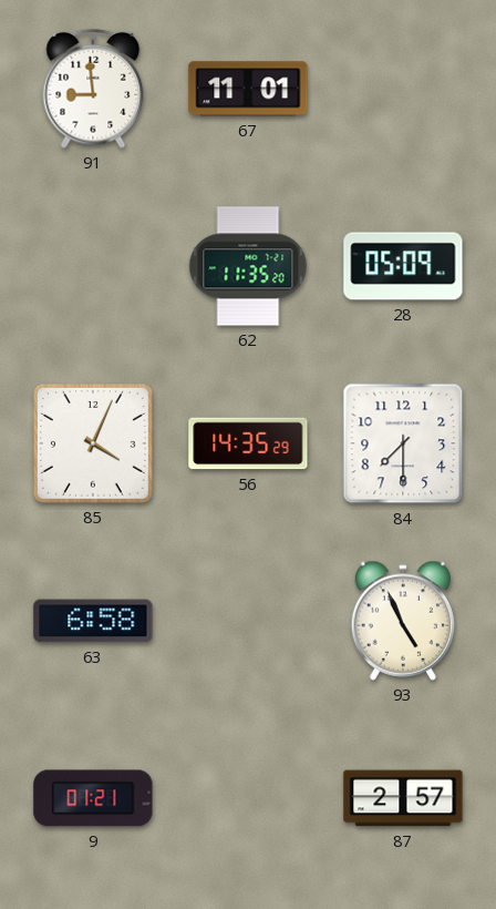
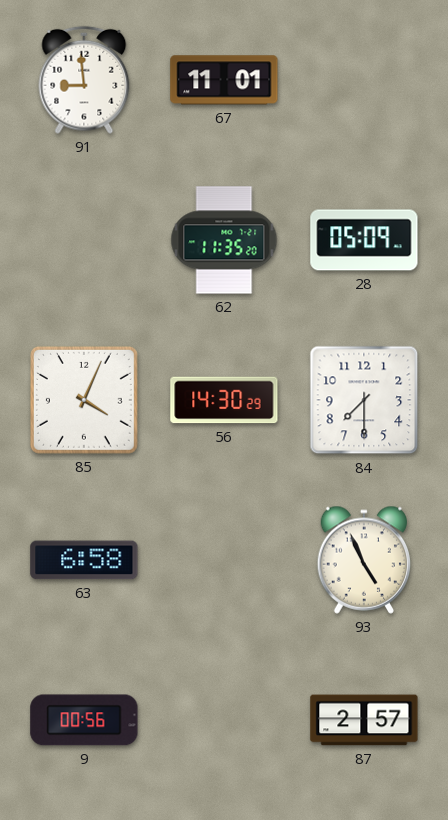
56: 14:35 -> 14:30 (224, 400)
9: 01:21 -> 00:56 (84, 720)
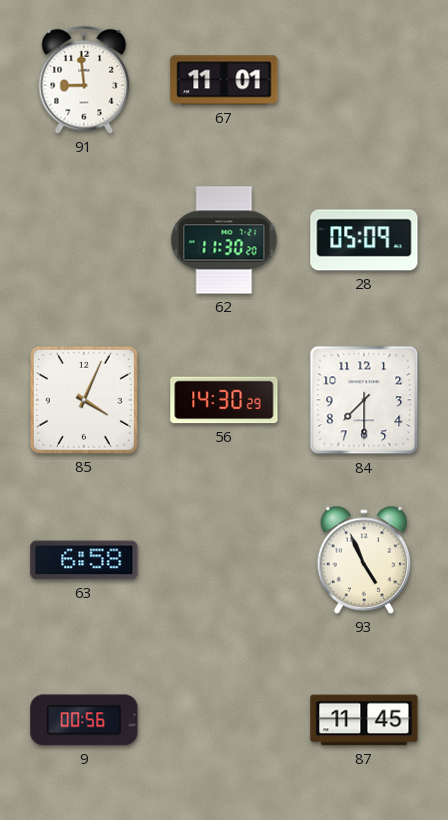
62: 11:35 -> 11:30 (224, 240)
87: 2:57 -> 11:45 (364, 720)
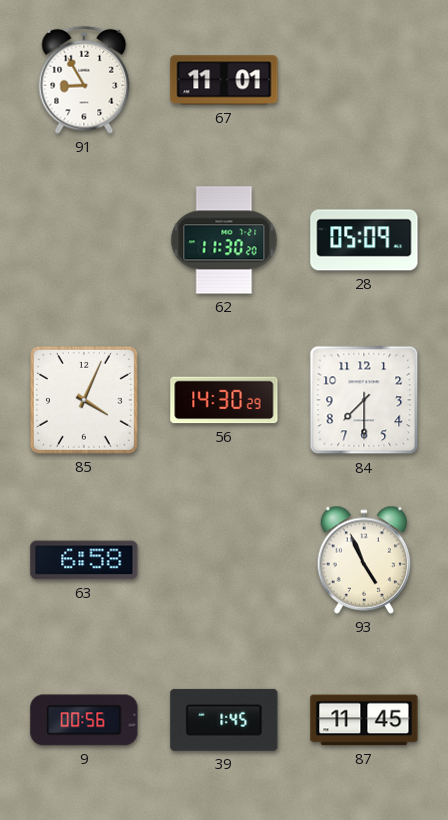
91: 8:59 -> 8:55 (84, 80)
39: none -> 1:45 (224, 720)
